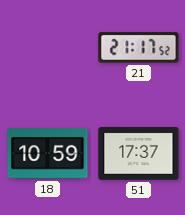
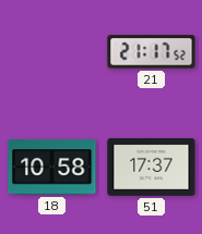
18: 10:59 -> 10:58 (52, 168)
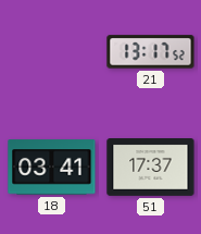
21: 21:17 -> 13:17 (151, 52)
18: 10:58 -> 03:41 (52, 168)
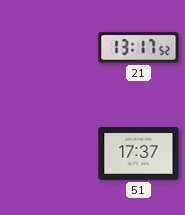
18: 03:41 -> none (52, 168)
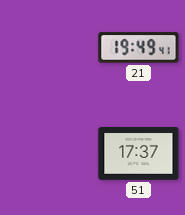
21: 13:17 -> 19:49 (139, 48)
